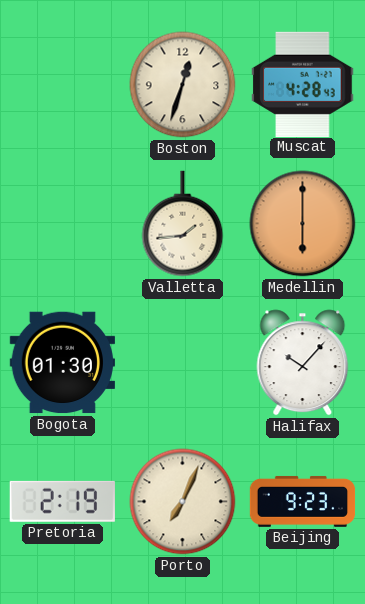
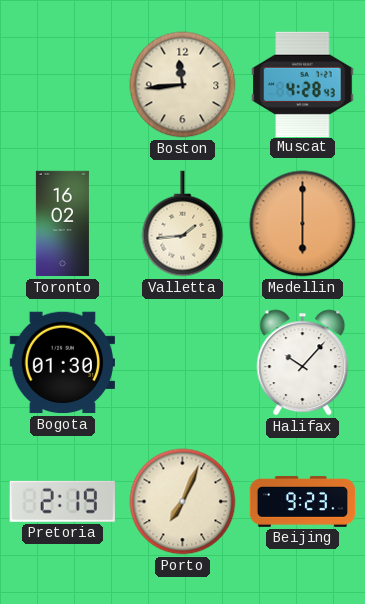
Boston: 12:33 -> 11:44 (183, 85)
Toronto: none -> 16:02 (62, 224)
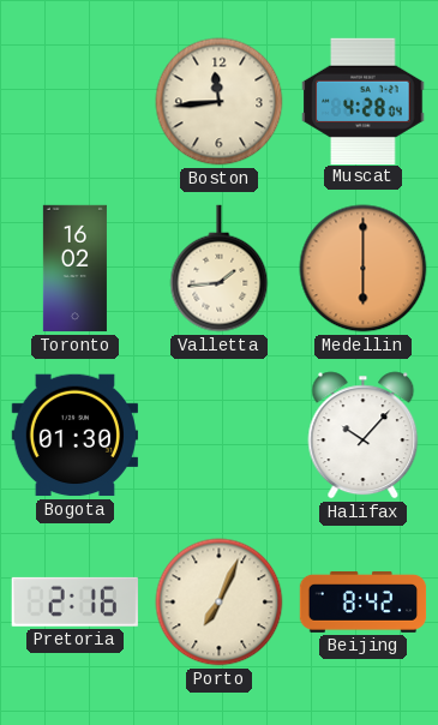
Muscat: 4:28:43 -> 4:28:04 (364, 101)
Pretoria: 2:19 -> 2:16 (74, 601)
Beijing: 9:23 -> 8:42 (364, 601)
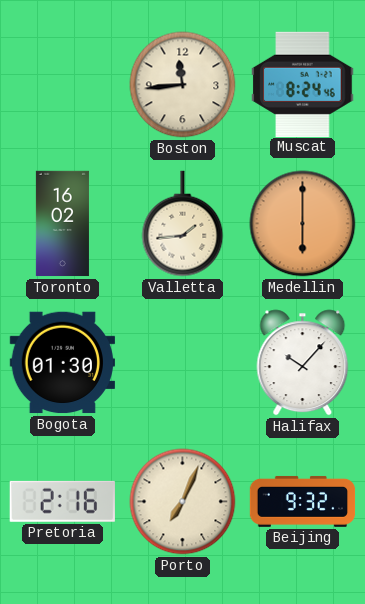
Muscat: 4:28 -> 8:24 (303, 84)
Beijing: 8:42 -> 9:32 (303, 501)
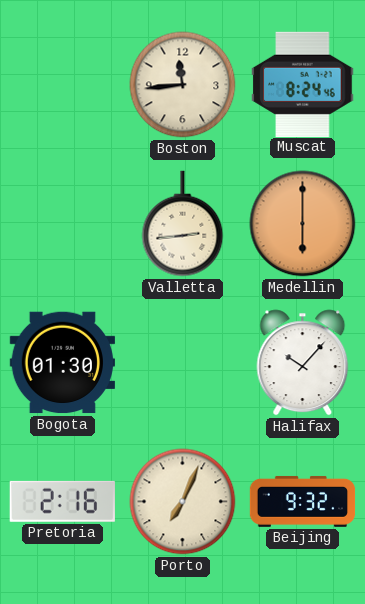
Toronto: 16:02 -> none (62, 224)
Valletta: 1:44 -> 2:44 (183, 224)
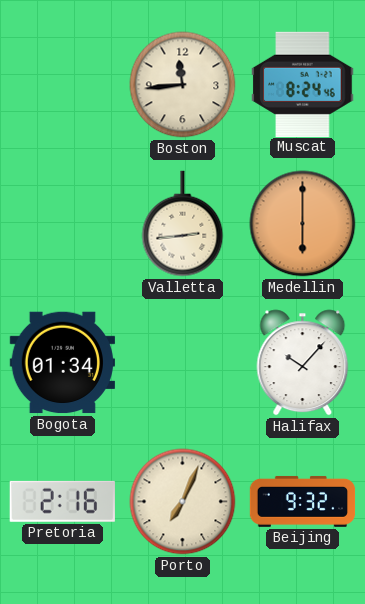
Bogota: 01:30 -> 01:34 (62, 363)
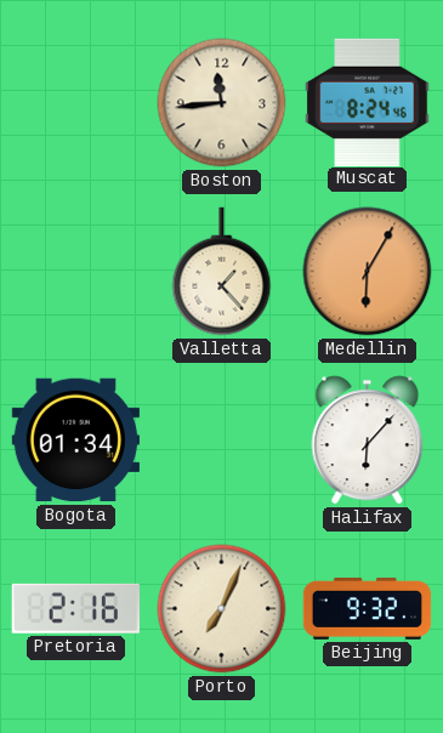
Valletta: 2:44 -> 1:23 (222, 272)
Medellin: 6:00 -> 6:05 (368, 272)
Halifax: 10:07 -> 6:07 (368, 441)
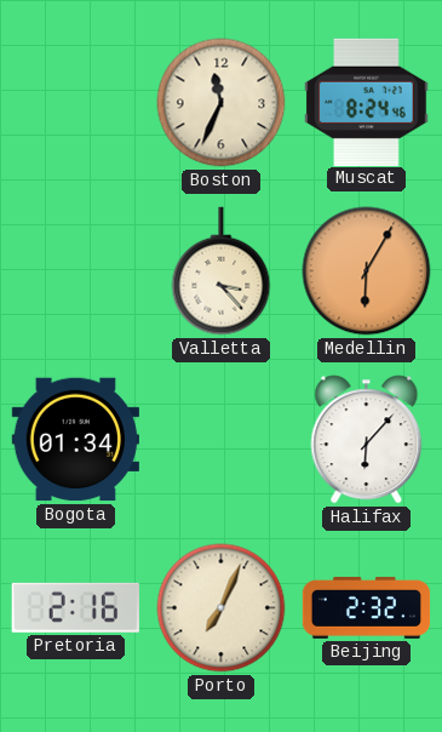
Boston: 11:44 -> 11:34 (222, 103)
Valletta: 1:23 -> 3:23 (222, 271)
Beijing: 9:32 -> 2:32 (367, 607)
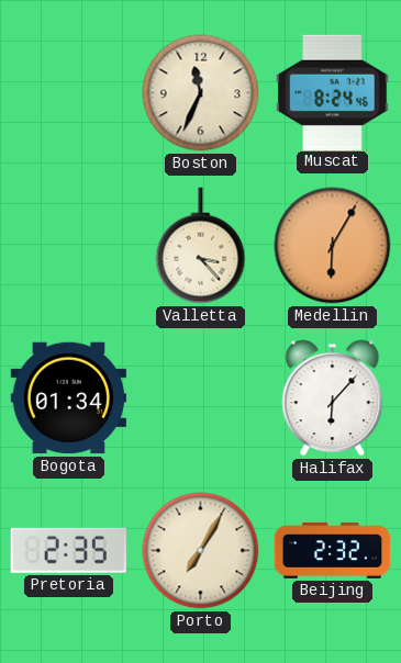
Pretoria: 2:16 -> 2:35 (68, 550)
Porto: 7:04 -> 7:05 (201, 551)
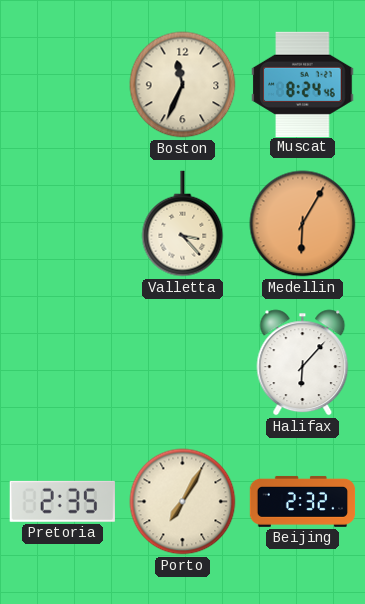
Bogota: 01:34 -> none (68, 398)
